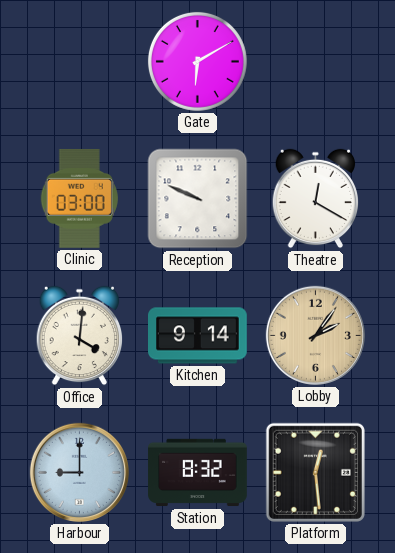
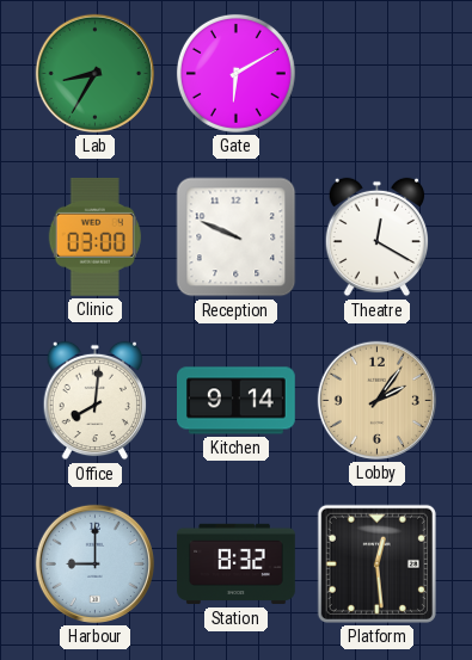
Lab: none -> 8:35 (94, 73)
Office: 4:01 -> 8:01 (94, 401)
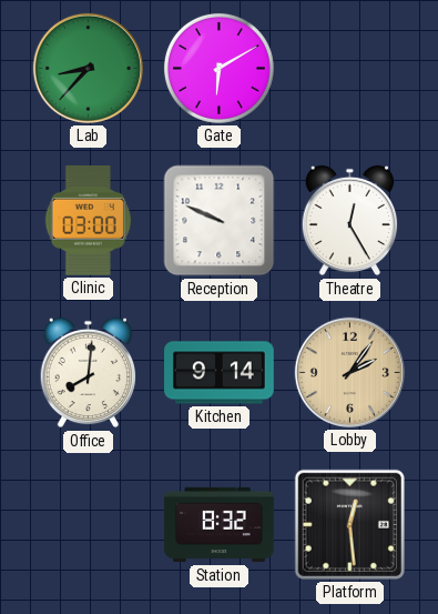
Lab: 8:35 -> 8:37 (88, 68)
Theatre: 12:20 -> 12:25 (349, 221)
Harbour: 9:00 -> none (94, 563)
